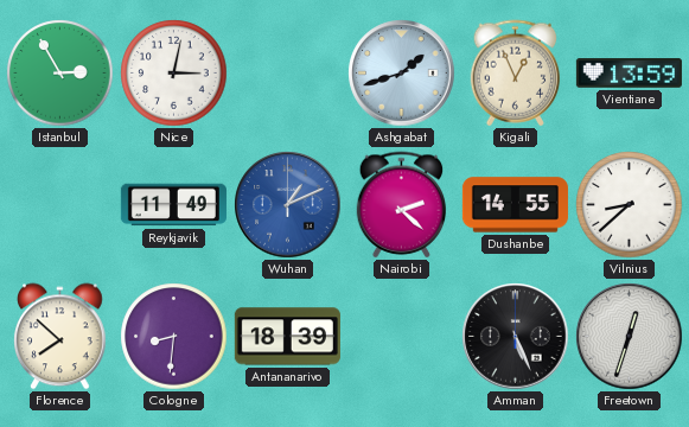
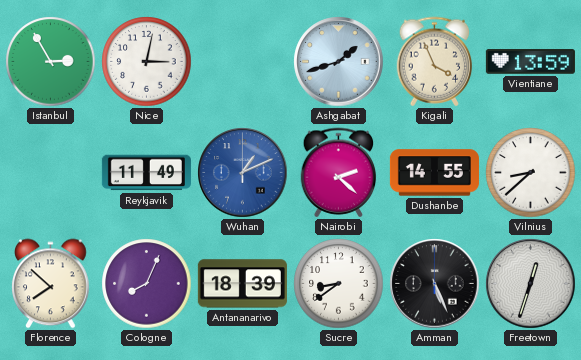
Kigali: 12:56 -> 3:56 (435, 62)
Cologne: 8:31 -> 8:04 (147, 284)
Sucre: none -> 8:39 (339, 284)
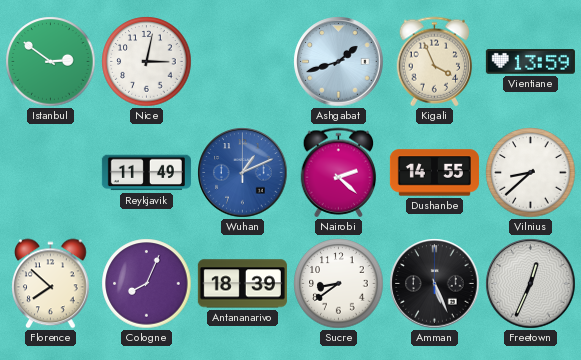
Istanbul: 2:55 -> 2:51 (51, 62)
Freetown: 12:33 -> 12:34 (531, 284)
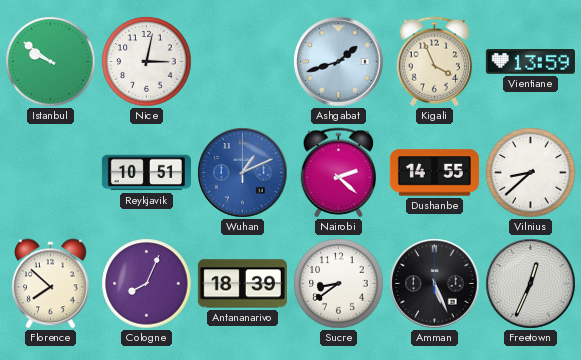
Istanbul: 2:51 -> 9:51 (51, 62)
Reykjavik: 11:49 -> 10:51 (146, 173)
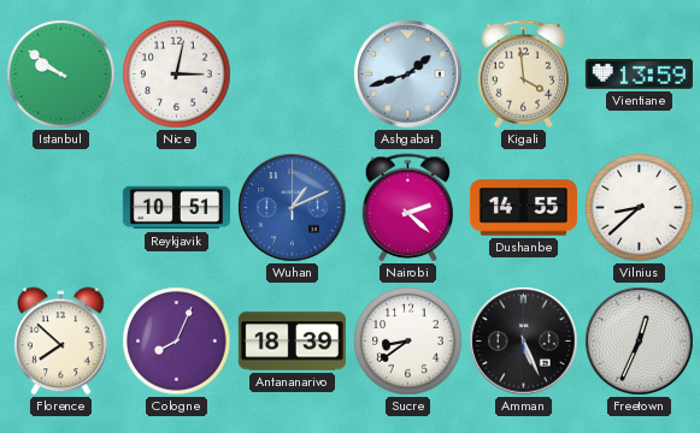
Kigali: 3:56 -> 3:59 (524, 75)
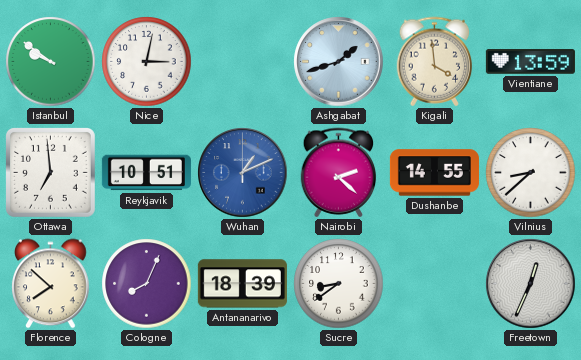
Ottawa: none -> 6:59 (50, 172)
Amman: 5:26 -> none (524, 342)
